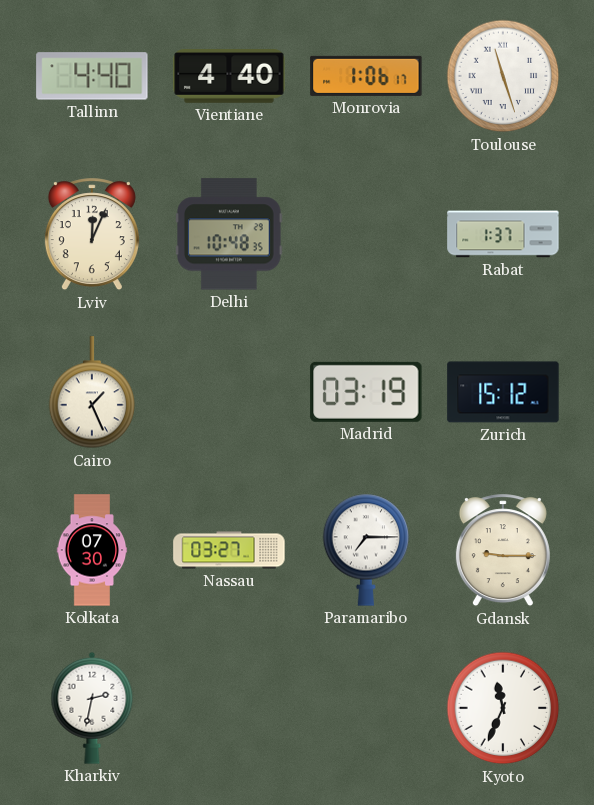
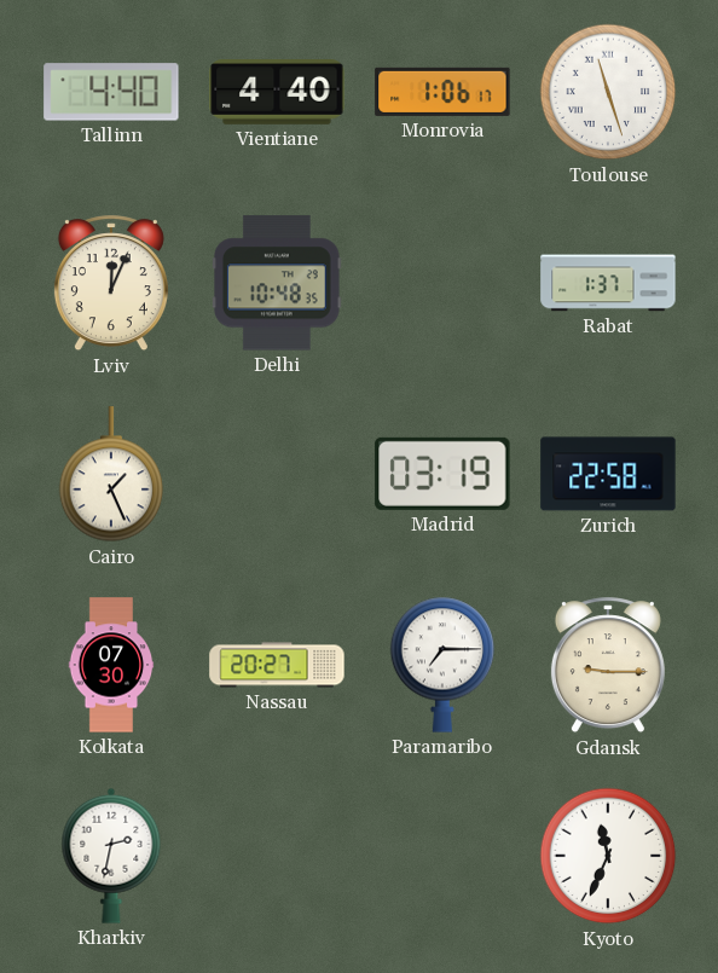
Zurich: 15:12 -> 22:58 (608, 474)
Nassau: 03:27 -> 20:27 (277, 665)
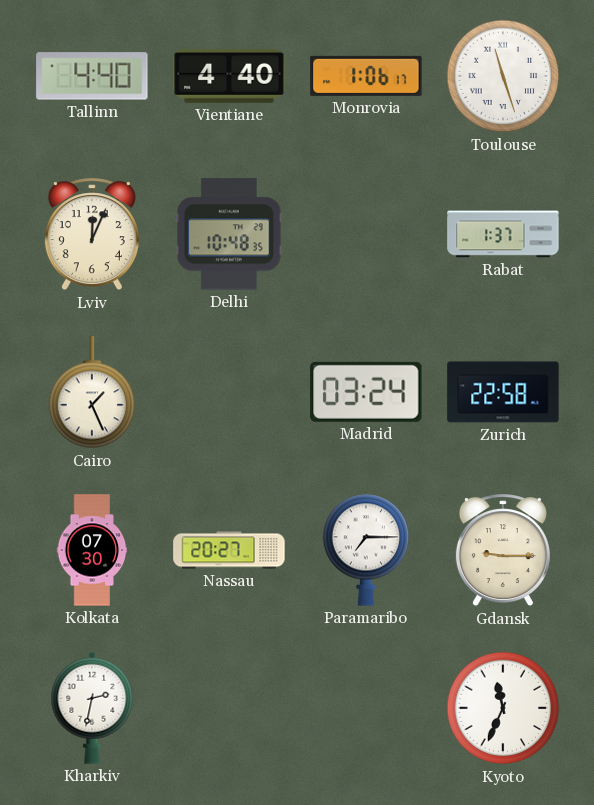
Madrid: 03:19 -> 03:24 (366, 392)
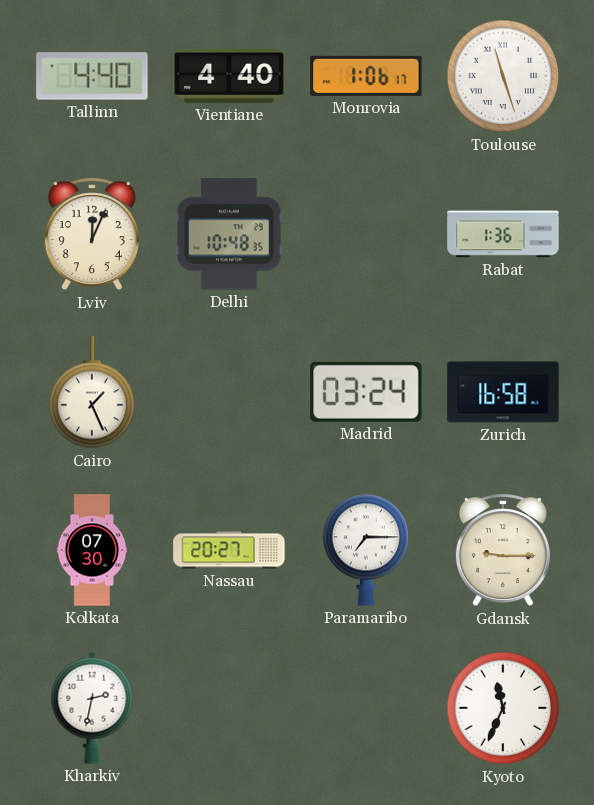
Rabat: 1:37 -> 1:36 (503, 234)
Zurich: 22:58 -> 16:58 (503, 392)
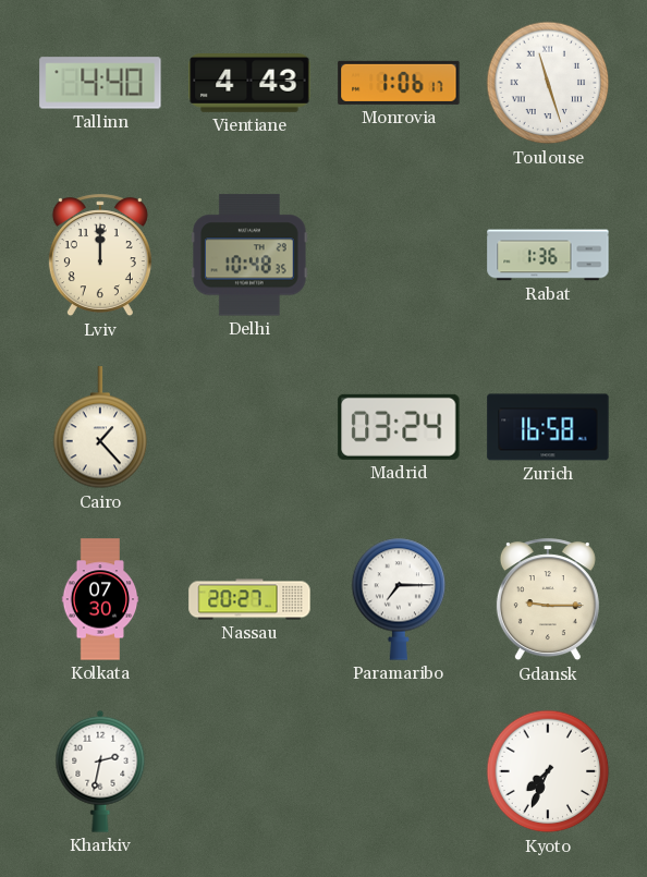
Vientiane: 4:40 -> 4:43 (249, 84)
Lviv: 12:04 -> 12:00 (100, 256)
Cairo: 1:26 -> 1:23 (100, 428)
Kyoto: 11:34 -> 7:34 (548, 771)
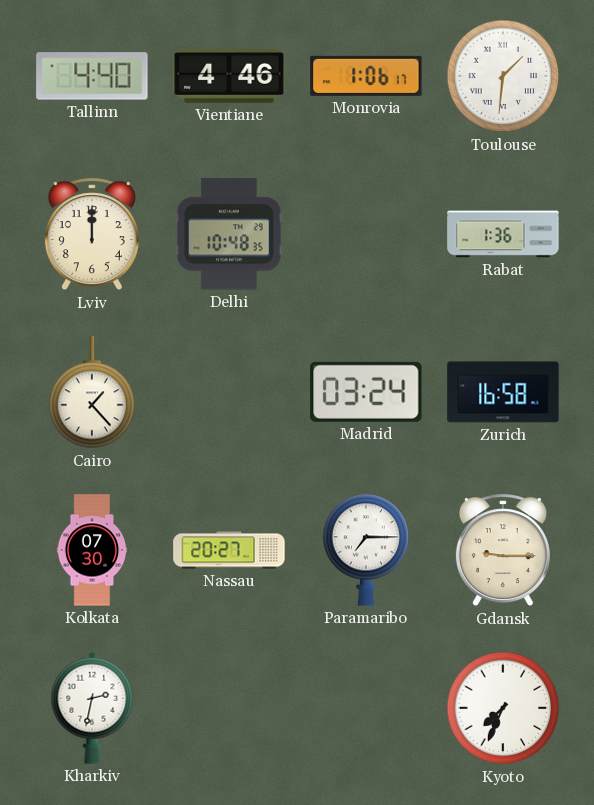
Vientiane: 4:43 -> 4:46 (229, 77)
Toulouse: 11:27 -> 1:31 (503, 76)
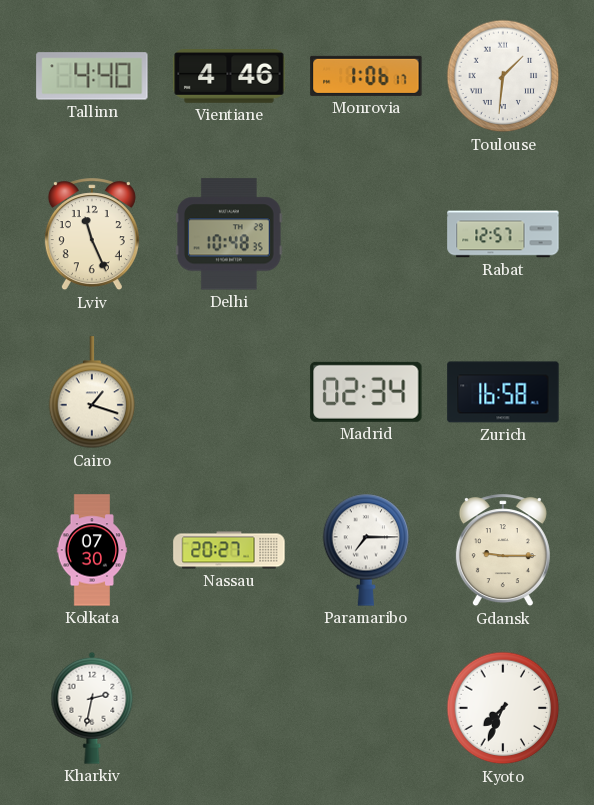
Lviv: 12:00 -> 11:26 (92, 235)
Rabat: 1:36 -> 12:57 (503, 234)
Cairo: 1:23 -> 1:18 (92, 393)
Madrid: 03:24 -> 02:34 (366, 392)
